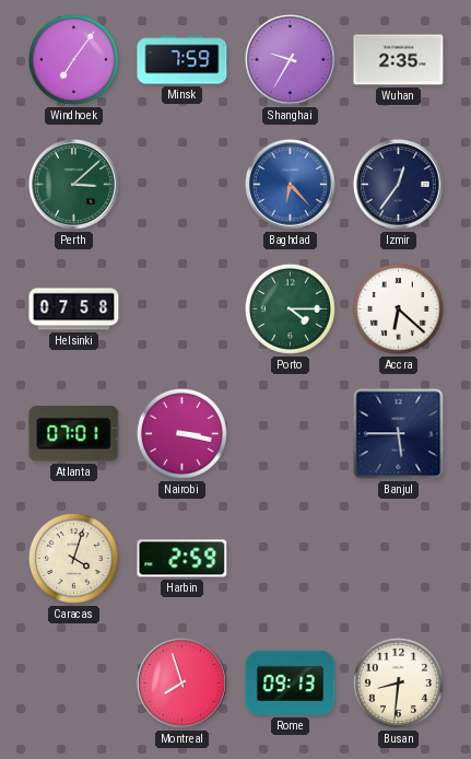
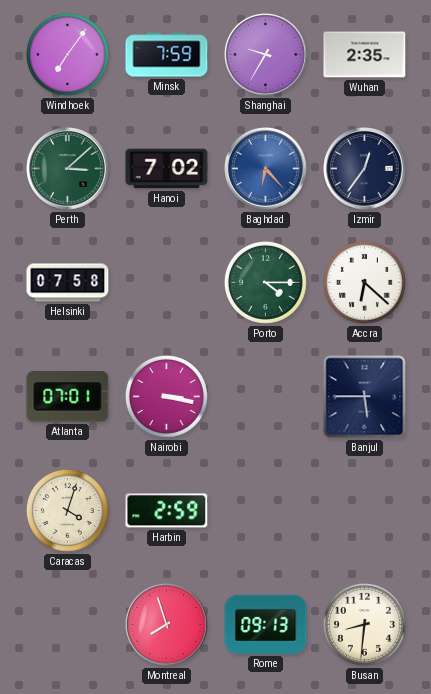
Hanoi: none -> 7:02 (167, 169)
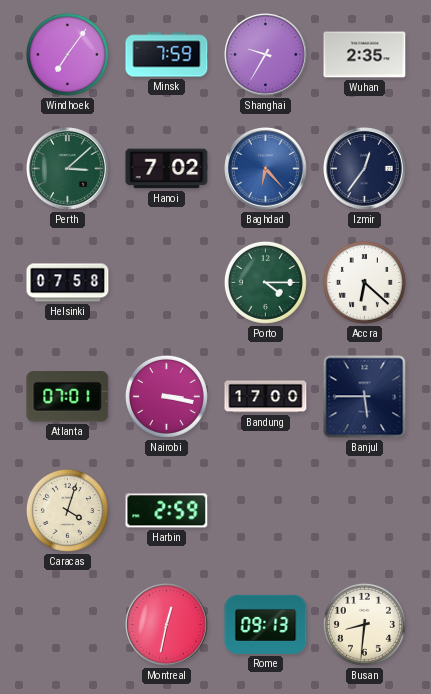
Bandung: none -> 17:00 (266, 397)
Montreal: 7:57 -> 12:32 (167, 625)
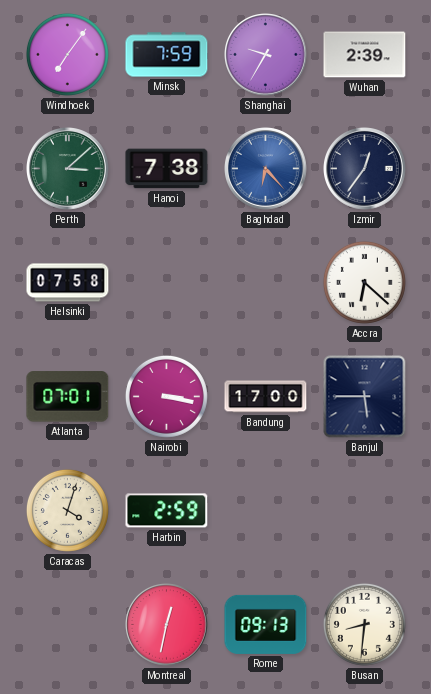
Wuhan: 2:35 -> 2:39 (365, 55)
Hanoi: 7:02 -> 7:38 (167, 169)
Porto: 4:15 -> none (265, 282)
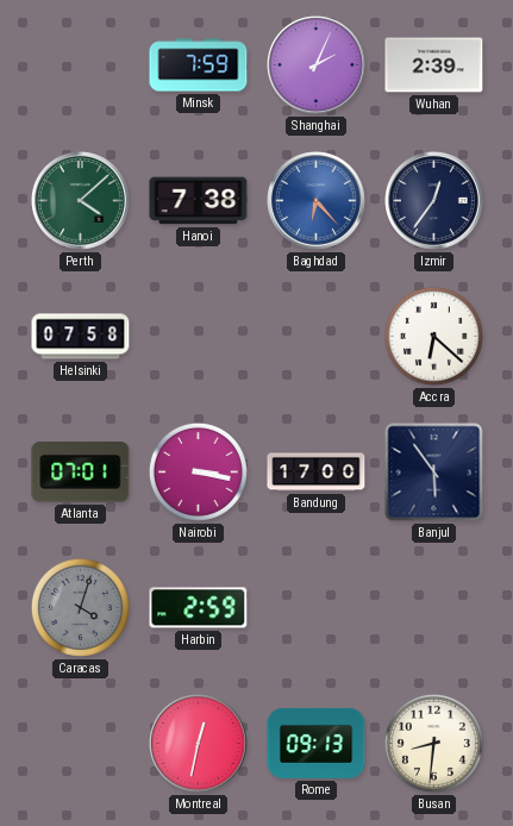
Windhoek: 7:06 -> none (67, 54)
Shanghai: 9:35 -> 2:04 (317, 65)
Perth: 3:08 -> 4:08 (81, 201)
Banjul: 5:45 -> 5:54 (434, 473)
Caracas dial: cream -> grey (80, 607)
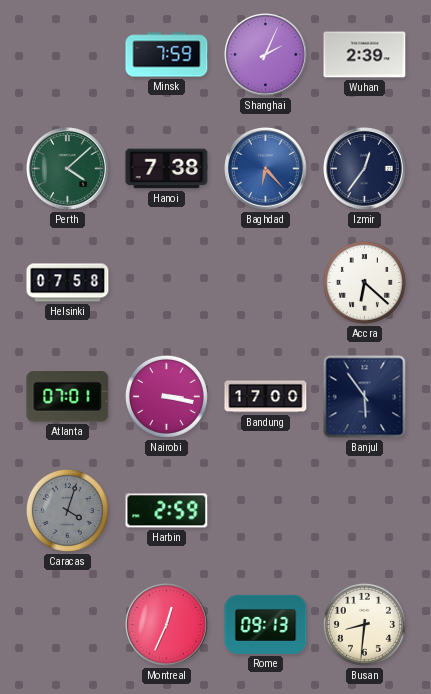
Montreal: 12:32 -> 12:34 (167, 625)
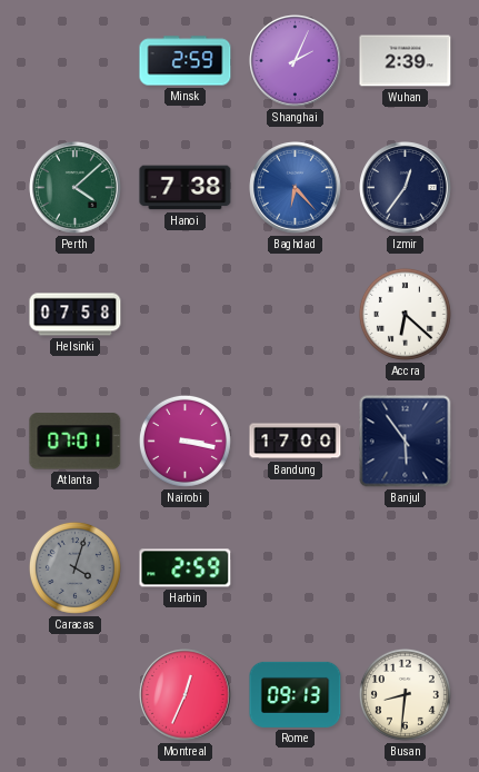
Minsk: 7:59 -> 2:59 (186, 61)
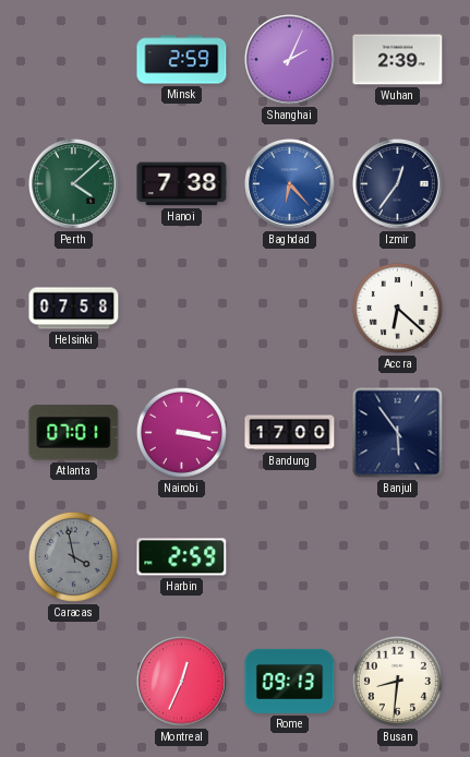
Caracas: 4:03 -> 3:58 (73, 556)
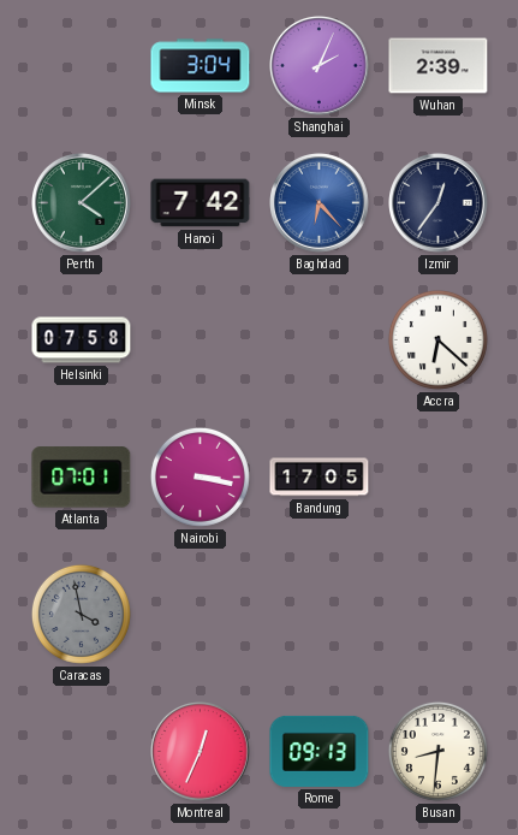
Minsk: 2:59 -> 3:04 (201, 66)
Hanoi: 7:38 -> 7:42 (201, 203)
Bandung: 17:00 -> 17:05 (320, 478)
Banjul: 5:54 -> none (398, 433)
Harbin: 2:59 -> none (182, 557)
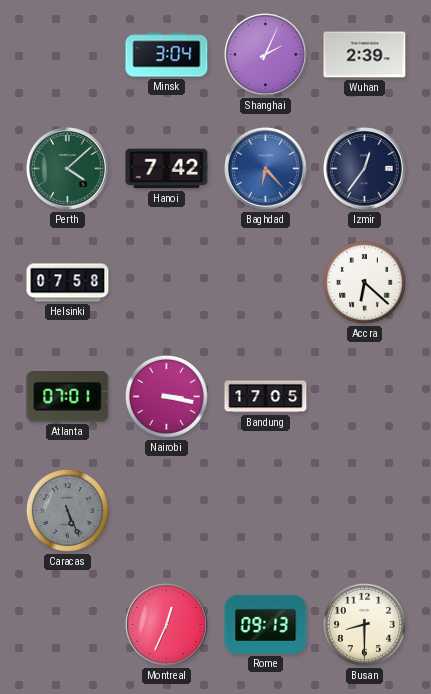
Caracas: 3:58 -> 5:26 (67, 510)
Busan: 8:31 -> 8:30 (364, 624)
